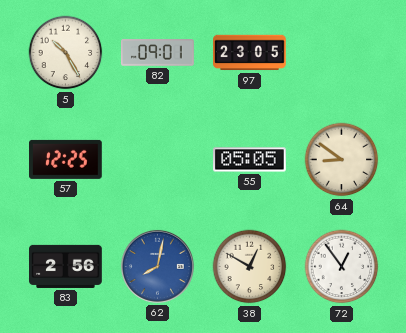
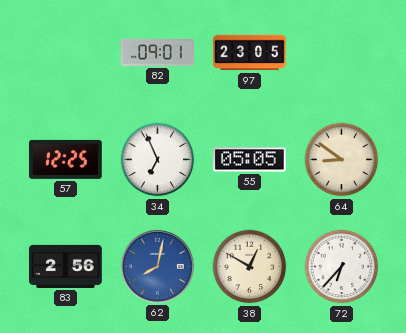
5: 10:25 -> none (66, 53)
34: none -> 6:56 (158, 160)
72: 12:54 -> 6:37 (342, 267)
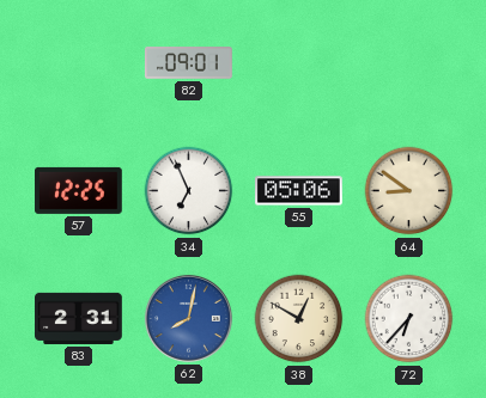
97: 23:05 -> none (250, 53)
55: 05:05 -> 05:06 (299, 191)
83: 2:56 -> 2:31 (79, 318)
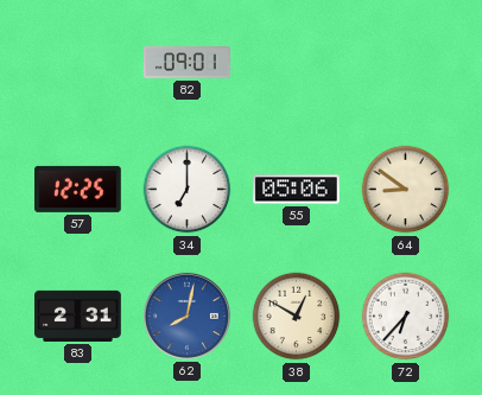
34: 6:56 -> 7:00 (188, 190)
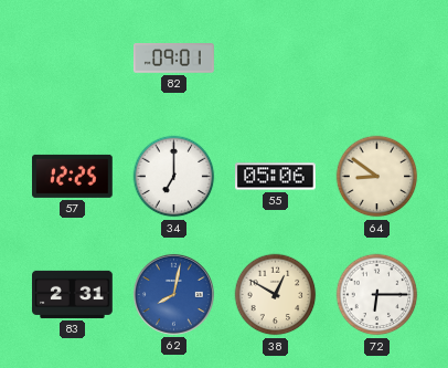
72: 6:37 -> 6:15 (377, 295)
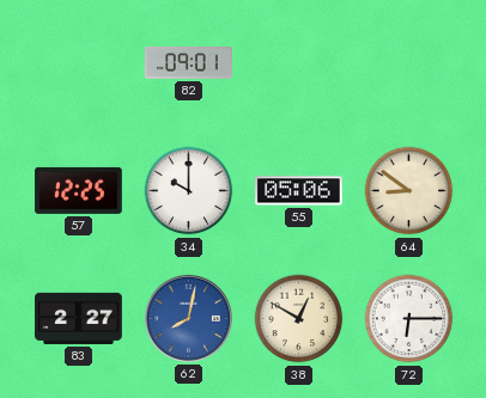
34: 7:00 -> 10:00 (189, 191)
83: 2:31 -> 2:27 (79, 318)
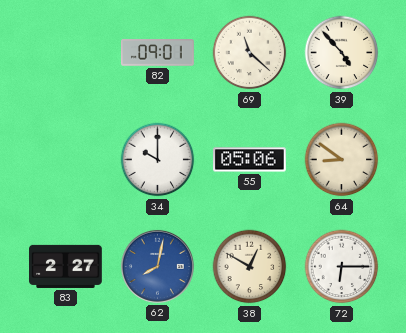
69: none -> 11:22 (250, 53)
39: none -> 4:53 (342, 53)
57: 12:25 -> none (79, 190)
